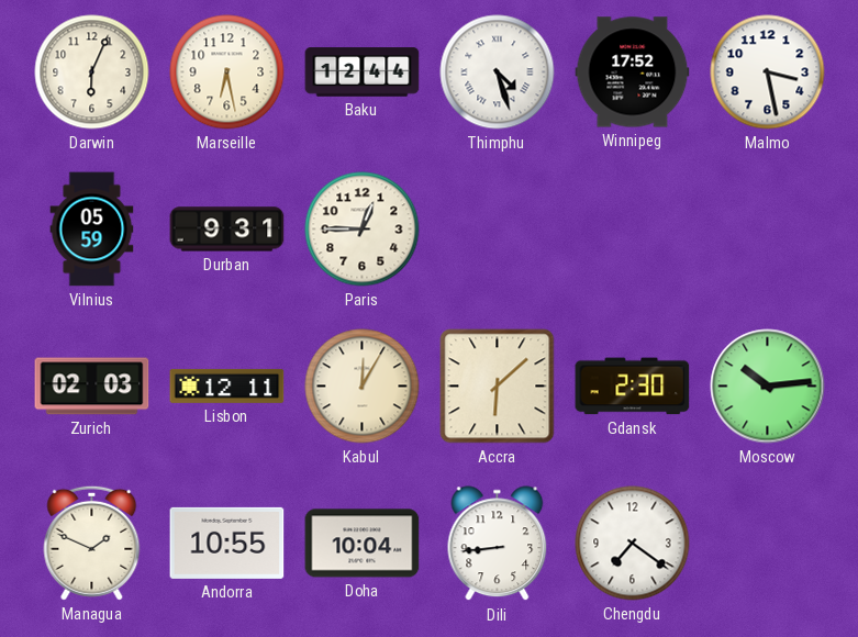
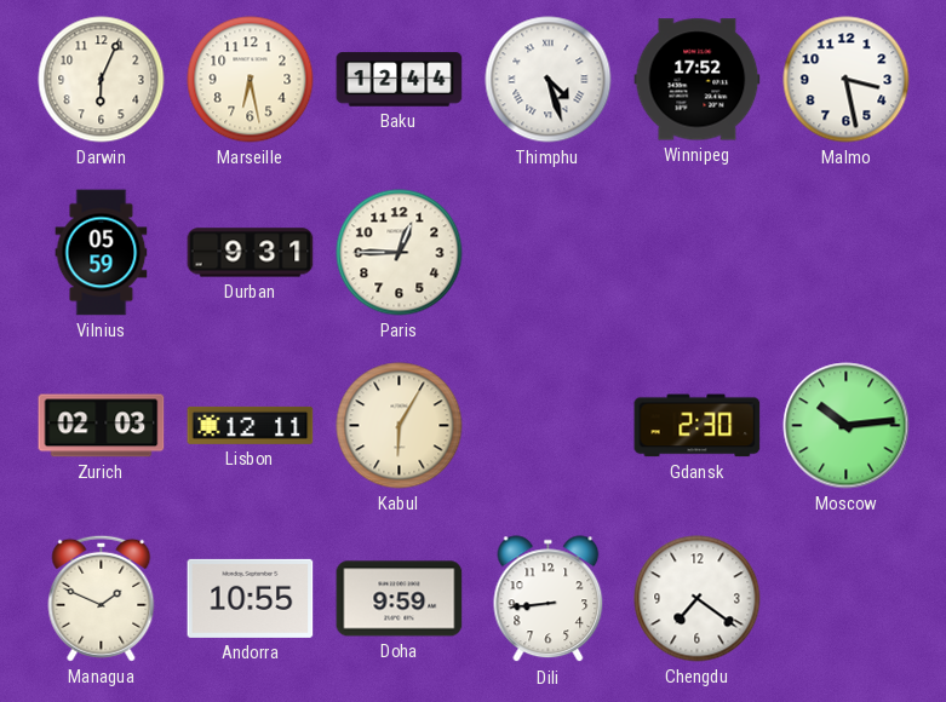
Kabul: 12:05 -> 6:05 (400, 426)
Accra: 6:08 -> none (498, 387)
Doha: 10:04 -> 9:59 (400, 599)
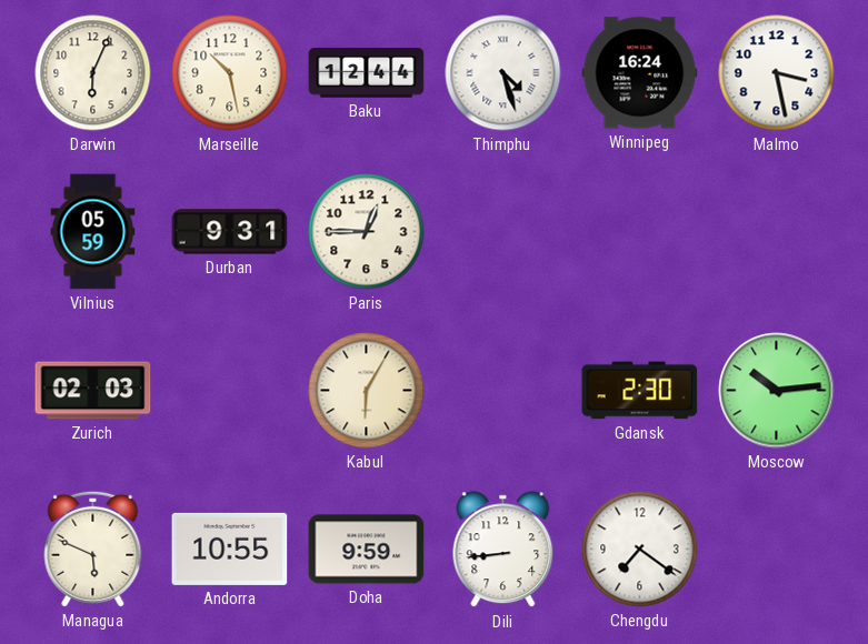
Marseille: 6:28 -> 10:28 (230, 73)
Winnipeg: 17:52 -> 16:24 (640, 73)
Lisbon: 12:11 -> none (251, 425)
Managua: 1:49 -> 5:49 (93, 549)
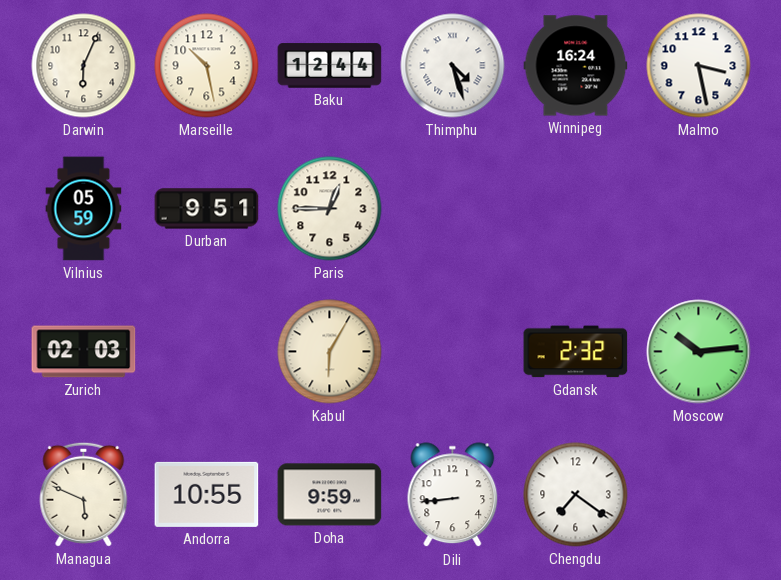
Durban: 9:31 -> 9:51 (207, 209)
Gdansk: 2:30 -> 2:32 (576, 352)
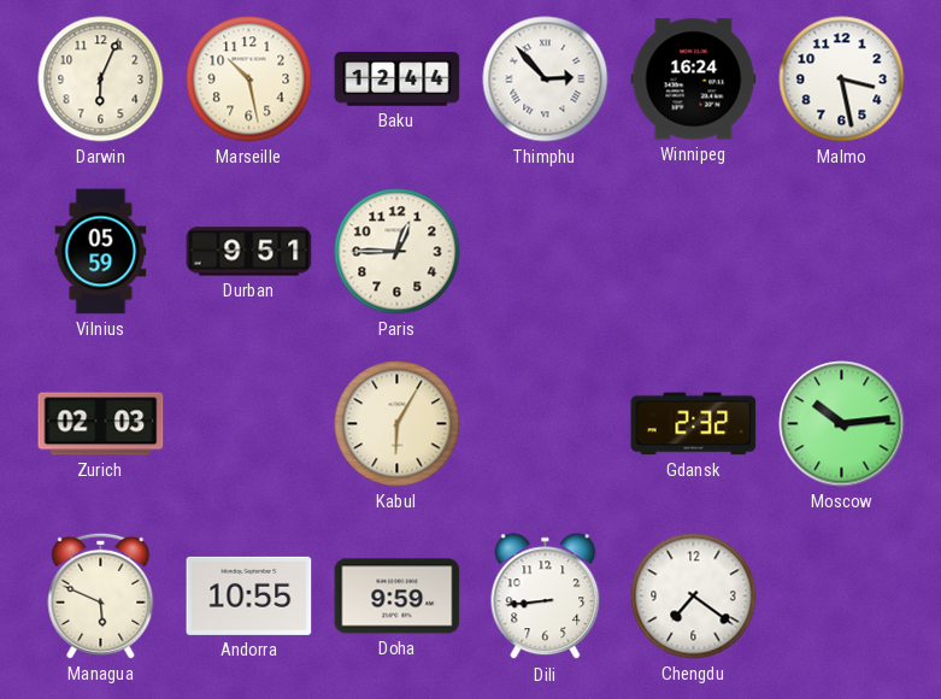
Thimphu: 4:27 -> 2:53 (546, 80)
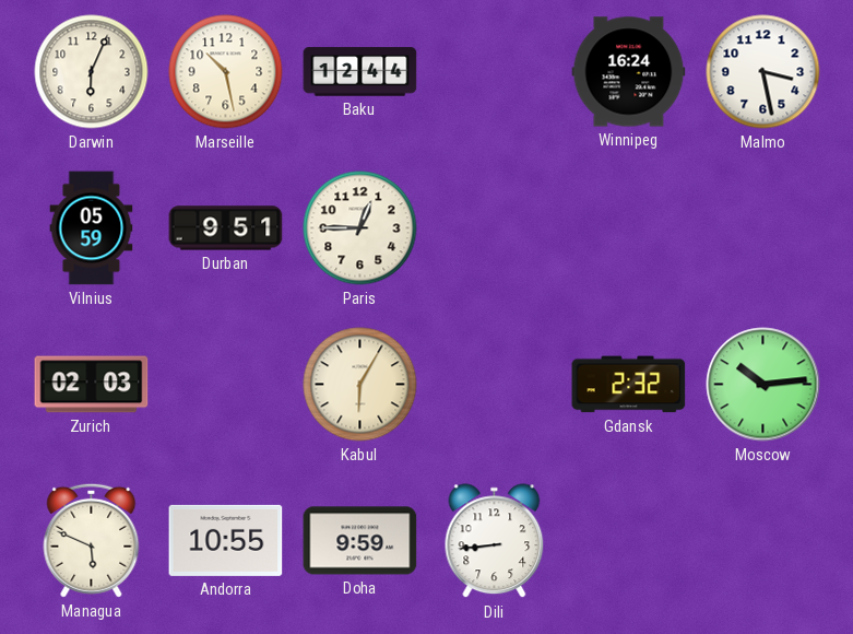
Thimphu: 2:53 -> none (546, 80)
Chengdu: 7:21 -> none (694, 597)
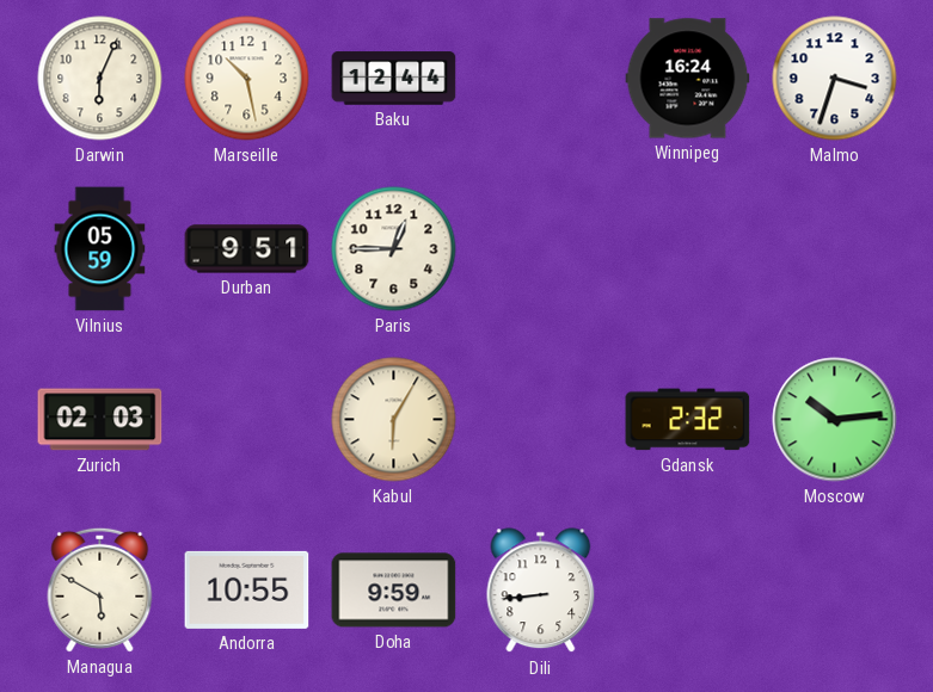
Malmo: 3:28 -> 3:33 (835, 79)
Managua: 5:49 -> 5:50 (100, 589)
